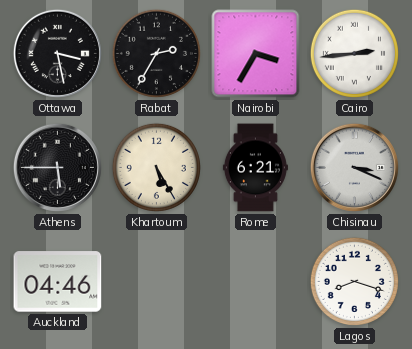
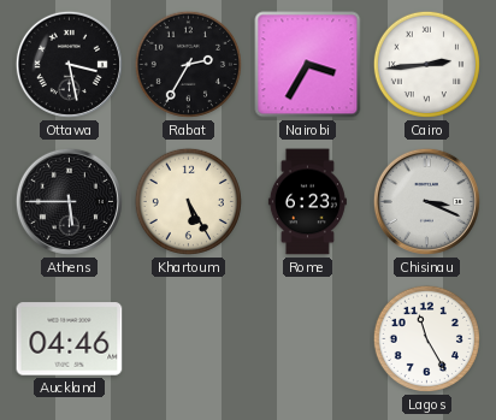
Rome: 6:21 -> 6:23 (307, 202)
Lagos: 8:18 -> 11:25 (426, 338)
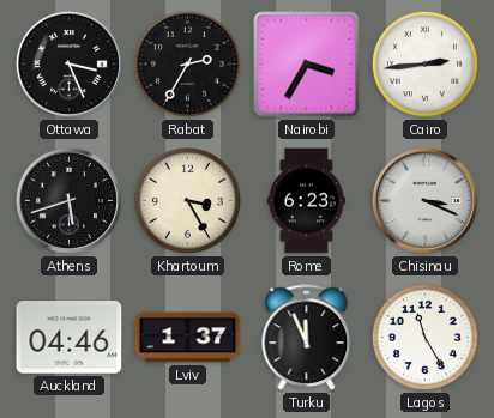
Ottawa: 3:28 -> 3:26 (68, 63)
Athens: 5:45 -> 5:42 (68, 200)
Khartoum: 5:25 -> 3:25 (187, 200)
Lviv: none -> 1:37 (188, 338)
Turku: none -> 11:56 (307, 338)
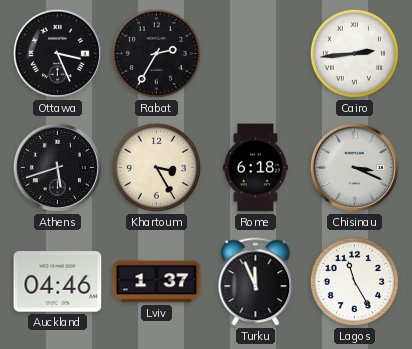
Nairobi: 3:35 -> none (307, 65)
Rome: 6:23 -> 6:18 (255, 168)
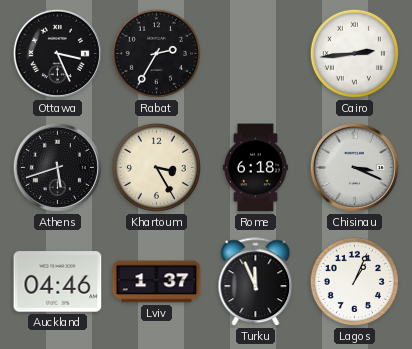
Lagos: 11:25 -> 1:04 (354, 281)
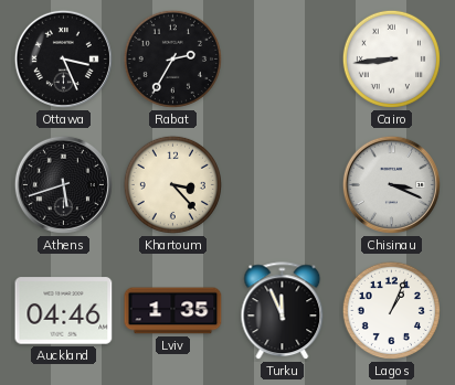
Cairo: 2:44 -> 8:44 (391, 58)
Khartoum: 3:25 -> 3:23 (172, 184)
Rome: 6:18 -> none (255, 168)
Lviv: 1:37 -> 1:35 (173, 311)
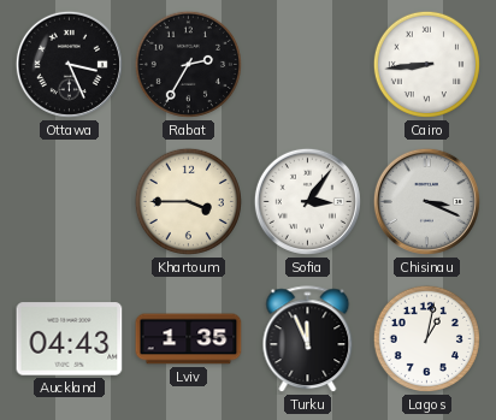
Athens: 5:42 -> none (63, 184)
Khartoum: 3:23 -> 3:45 (188, 201)
Sofia: none -> 3:06 (307, 201)
Auckland: 04:46 -> 04:43 (70, 339)
Lagos: 1:04 -> 1:02 (426, 338)
